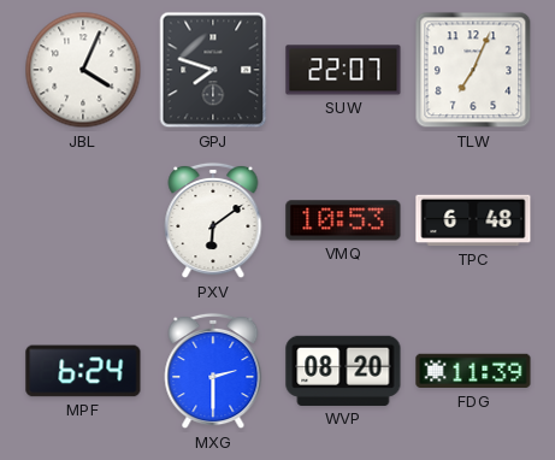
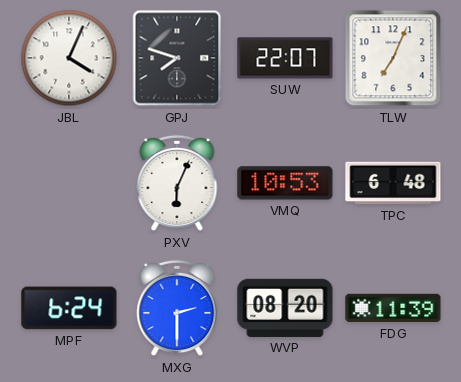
PXV: 6:09 -> 6:04 (177, 183)
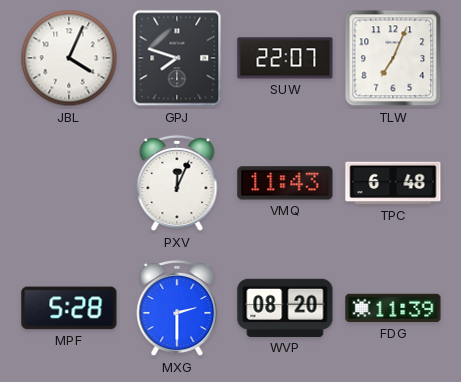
PXV: 6:04 -> 12:04 (177, 183)
VMQ: 10:53 -> 11:43 (285, 183)
MPF: 6:24 -> 5:28 (69, 308)
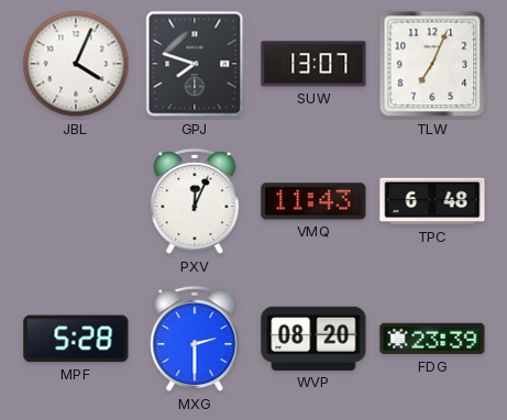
SUW: 22:07 -> 13:07 (313, 64)
FDG: 11:39 -> 23:39 (432, 339)
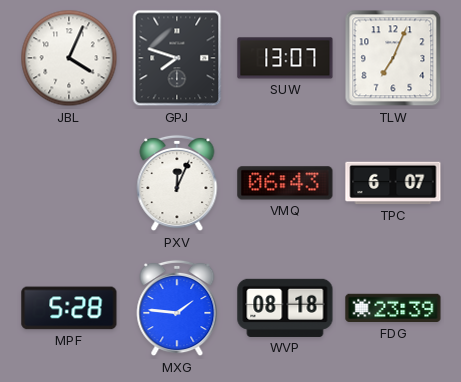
VMQ: 11:43 -> 06:43 (285, 183)
TPC: 6:48 -> 6:07 (393, 183)
MXG: 2:30 -> 1:46 (177, 308)
WVP: 08:20 -> 08:18 (285, 308)
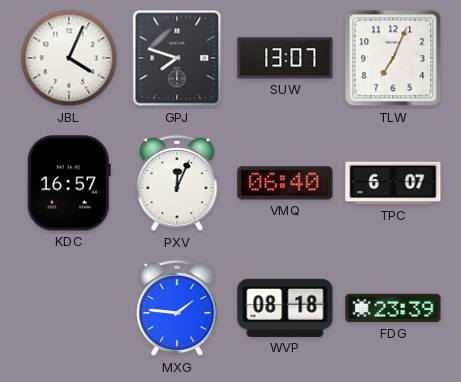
KDC: none -> 16:57 (69, 183)
VMQ: 06:43 -> 06:40 (285, 183)
MPF: 5:28 -> none (69, 308)
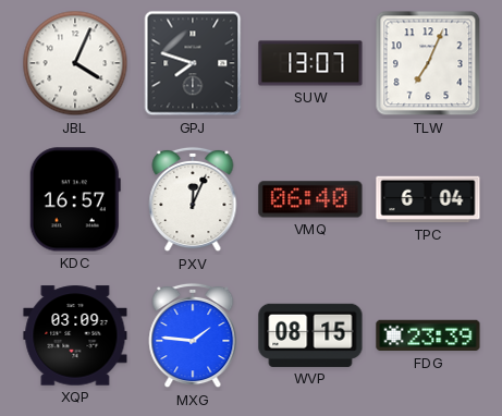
TPC: 6:07 -> 6:04 (428, 199)
XQP: none -> 03:09 (75, 335)
WVP: 08:18 -> 08:15 (310, 335)
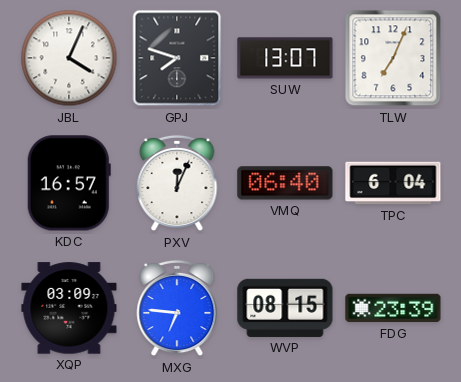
MXG: 1:46 -> 6:46 (177, 308)
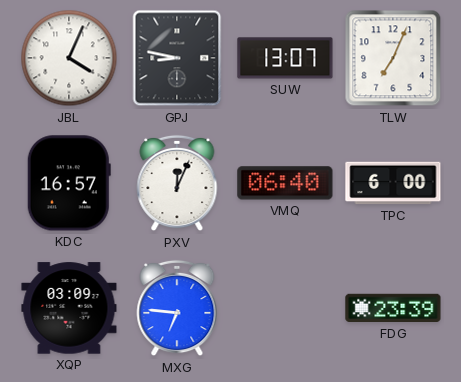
GPJ: 7:48 -> 8:47 (177, 58)
TPC: 6:04 -> 6:00 (393, 183)
WVP: 08:15 -> none (285, 308)
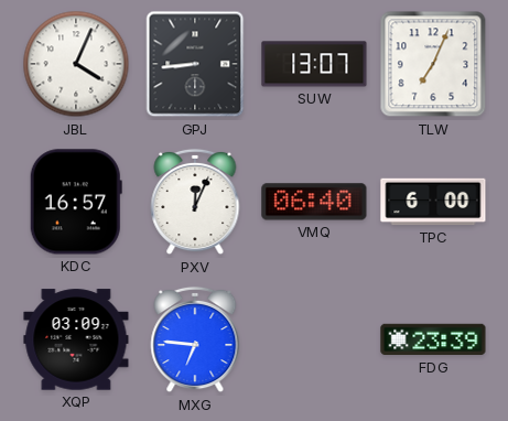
GPJ: 8:47 -> 8:44 (195, 64)
